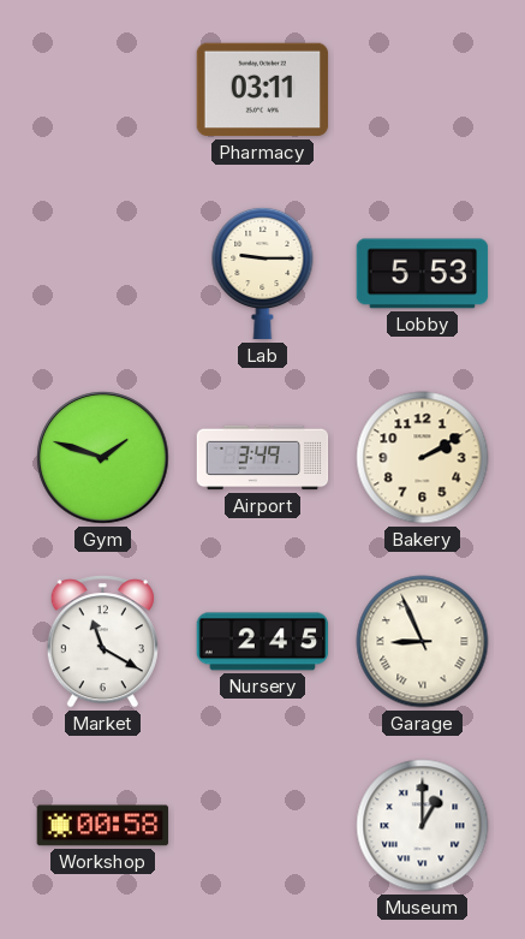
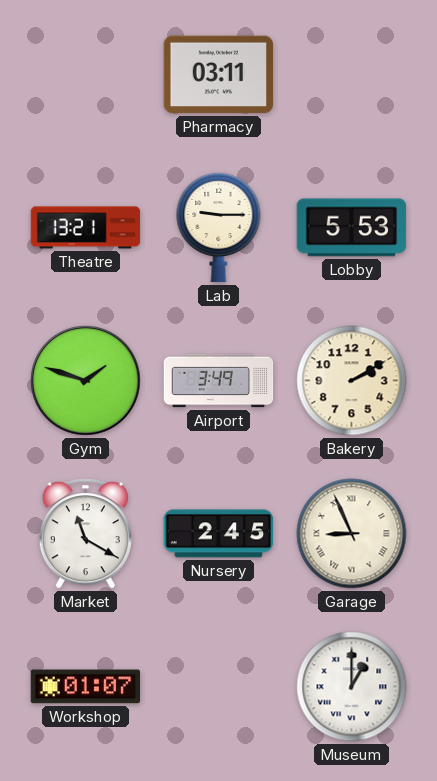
Theatre: none -> 13:21 (86, 228)
Workshop: 00:58 -> 01:07 (86, 687)
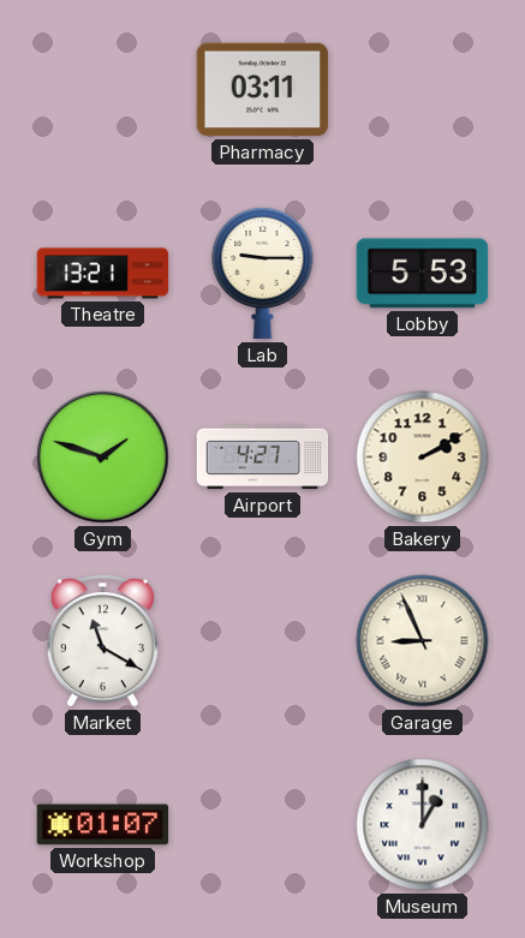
Airport: 3:49 -> 4:27 (263, 458)
Nursery: 2:45 -> none (219, 534)
